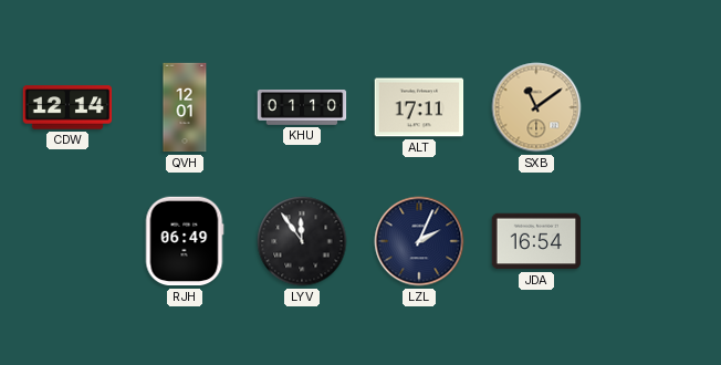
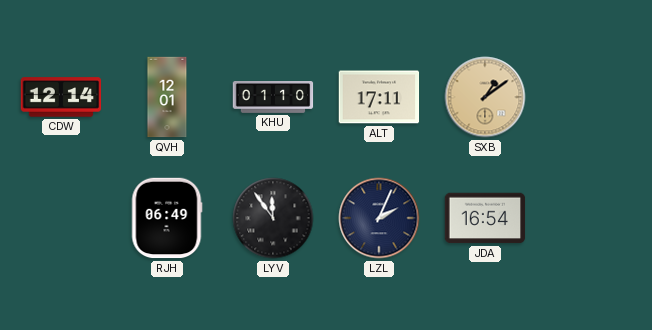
SXB: 11:09 -> 1:09 (485, 97)
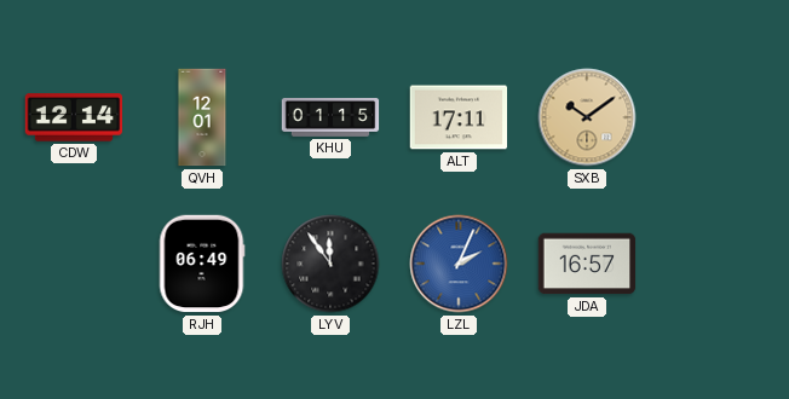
KHU: 01:10 -> 01:15 (330, 118)
SXB: 1:09 -> 10:09 (587, 117)
LZL dial: navy -> blue (459, 264)
JDA: 16:54 -> 16:57 (587, 264)
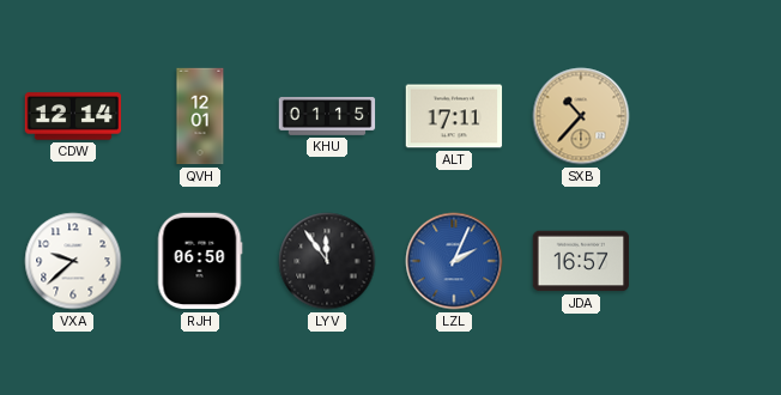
SXB: 10:09 -> 10:37 (581, 116)
VXA: none -> 9:38 (73, 261)
RJH: 06:49 -> 06:50 (200, 261)
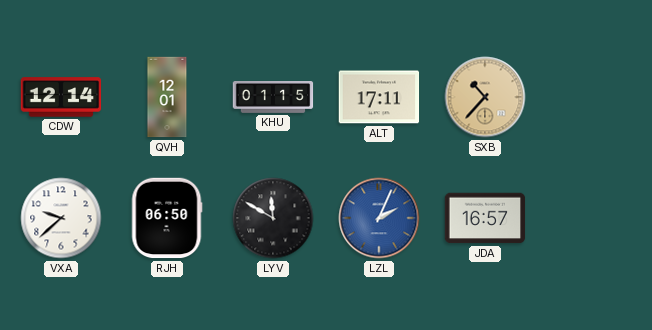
LYV: 11:54 -> 11:50 (273, 218)
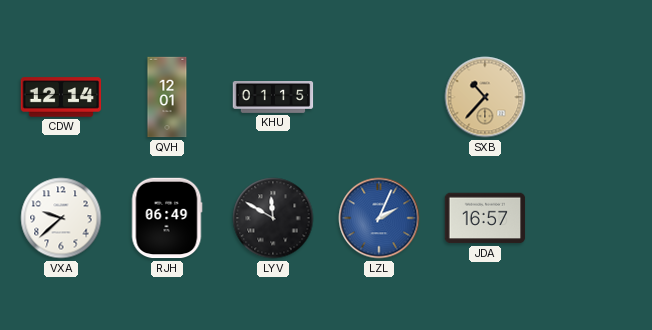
ALT: 17:11 -> none (379, 97)
RJH: 06:50 -> 06:49 (167, 218)
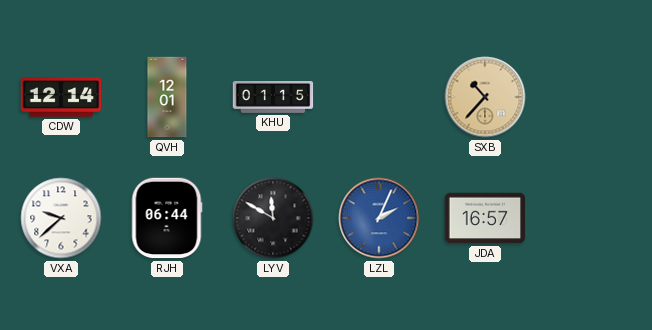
RJH: 06:49 -> 06:44 (167, 218)
